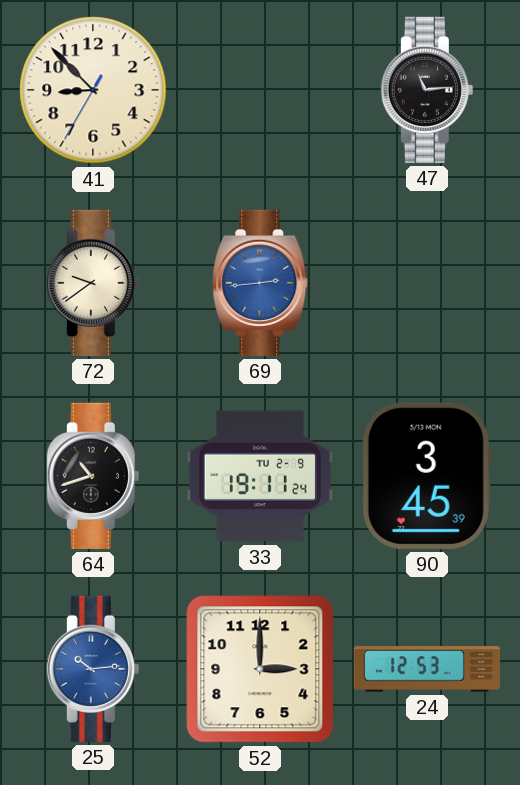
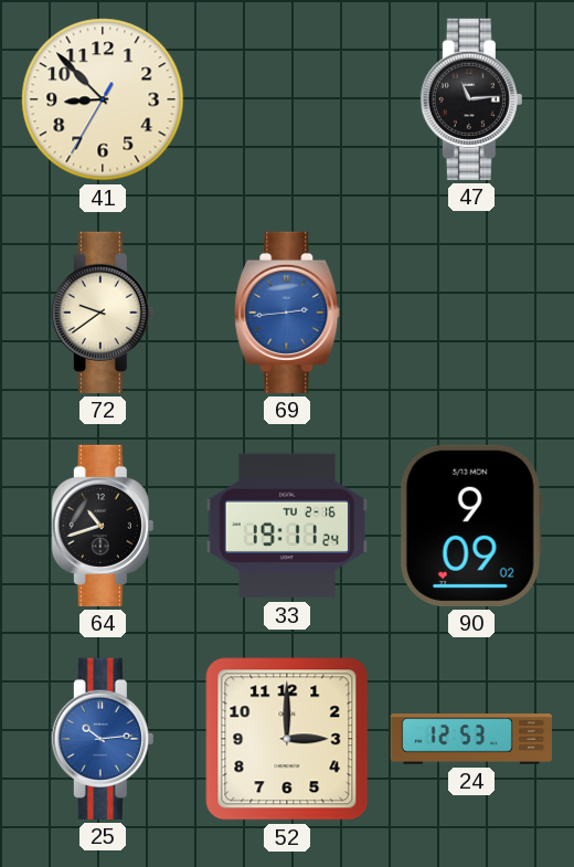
33 date: TU 2-9 -> TU 2-16 (287, 526)
90: 3:45 -> 9:09 (471, 526)
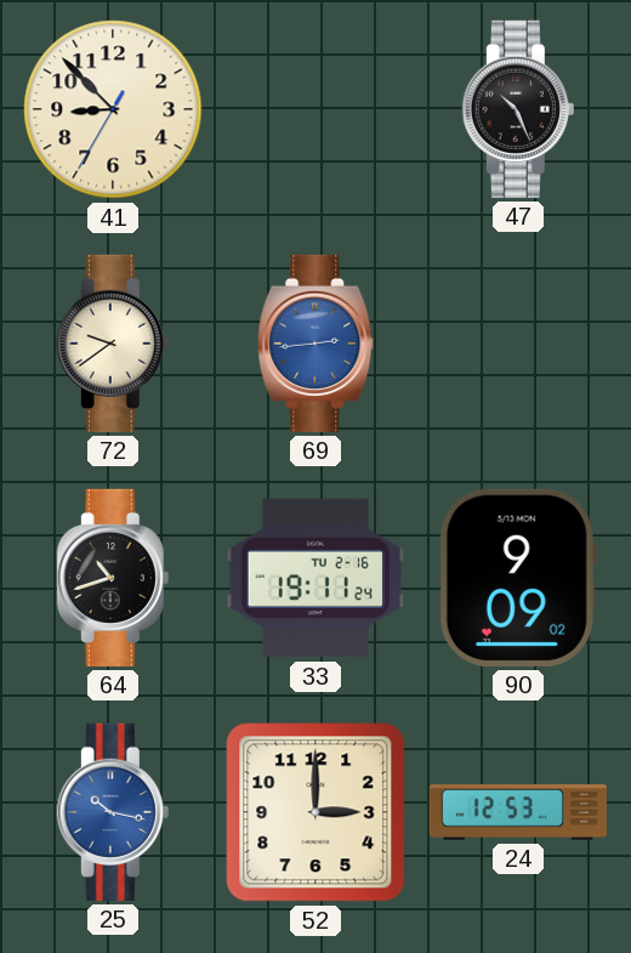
47: 11:14 -> 10:26 (518, 109)
25: 10:14 -> 10:17 (113, 812)
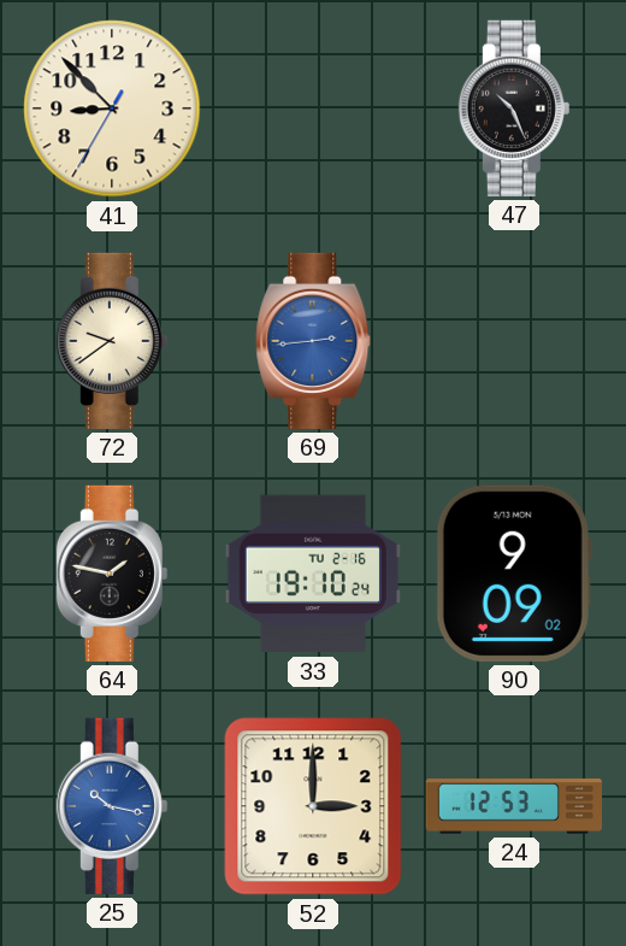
64: 10:42 -> 1:47 (112, 574)
33: 19:11 -> 19:10 (313, 574)
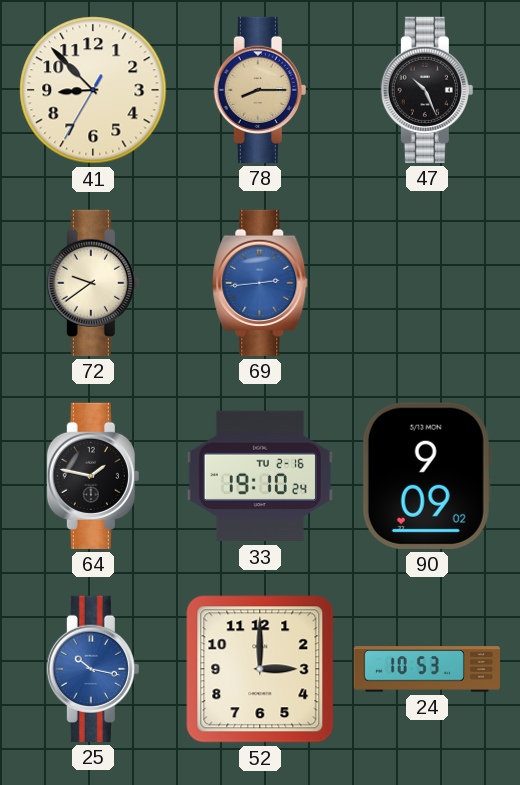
78: none -> 8:15 (260, 90)
24: 12:53 -> 10:53 (426, 669)
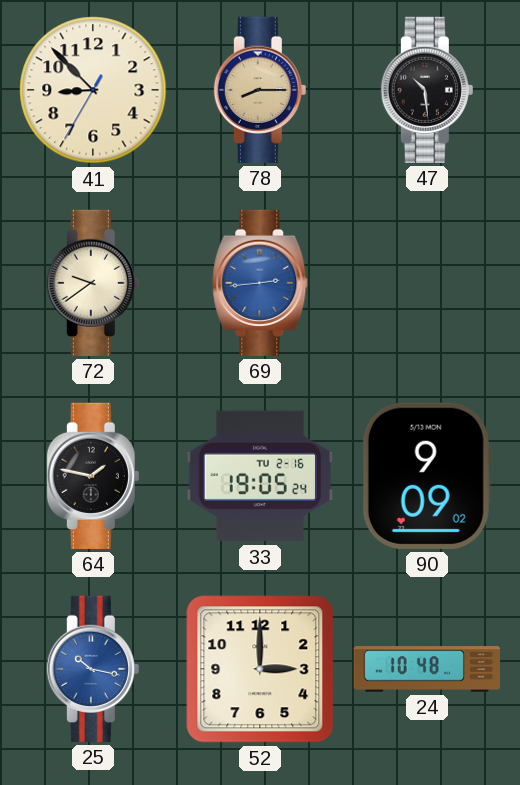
47: 10:26 -> 10:29 (427, 90)
33: 19:10 -> 19:05 (260, 476)
24: 10:53 -> 10:48 (426, 669)
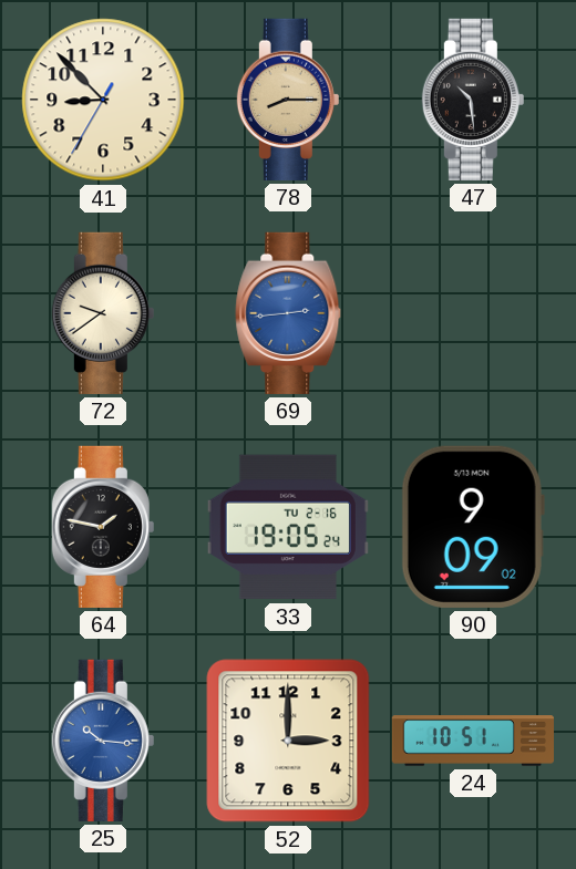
25: 10:17 -> 10:16 (103, 741)
24: 10:48 -> 10:51 (472, 741)
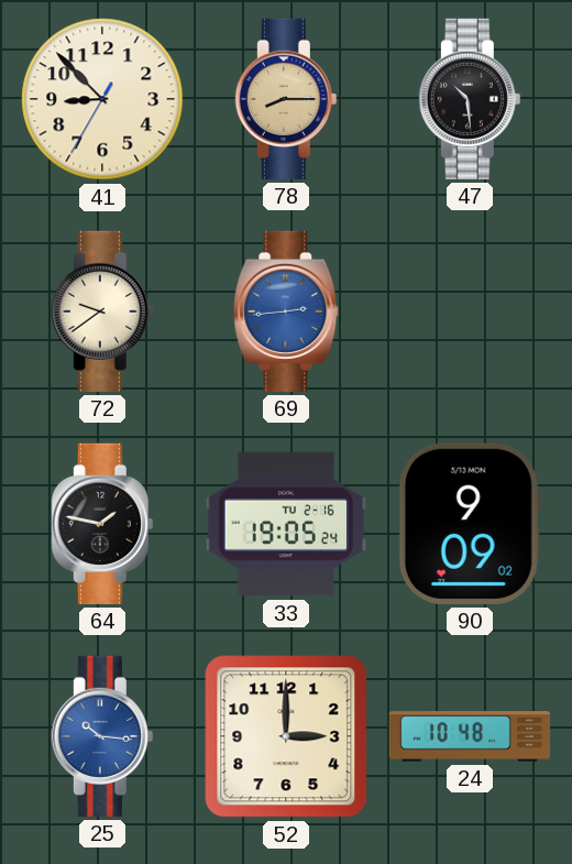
24: 10:51 -> 10:48 (469, 736)
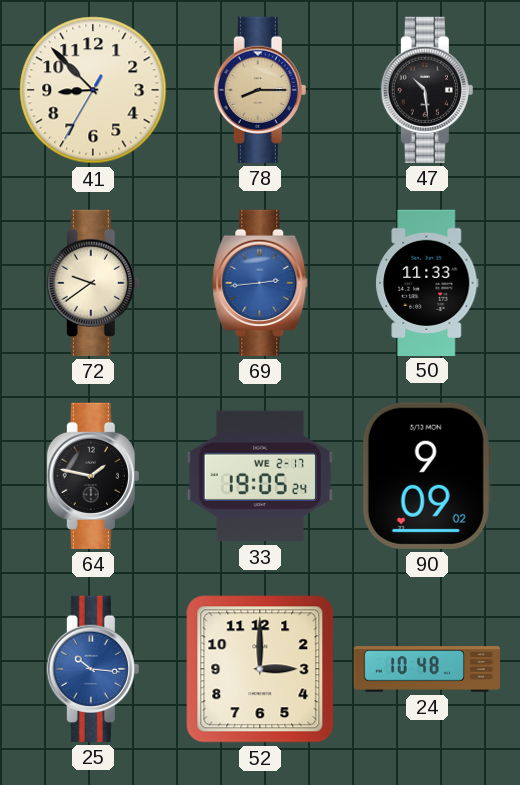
50: none -> 11:33 (427, 282)
33 date: TU 2-16 -> WE 2-17 (260, 476)
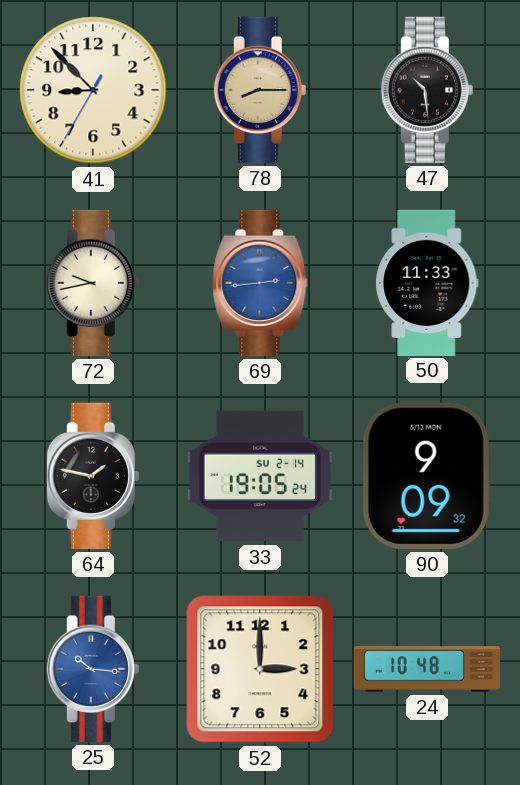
72: 9:39 -> 9:43 (93, 283)
33 date: WE 2-17 -> SU 2-14 (260, 476)
90: 9:09:02 -> 9:09:32 (427, 476)
